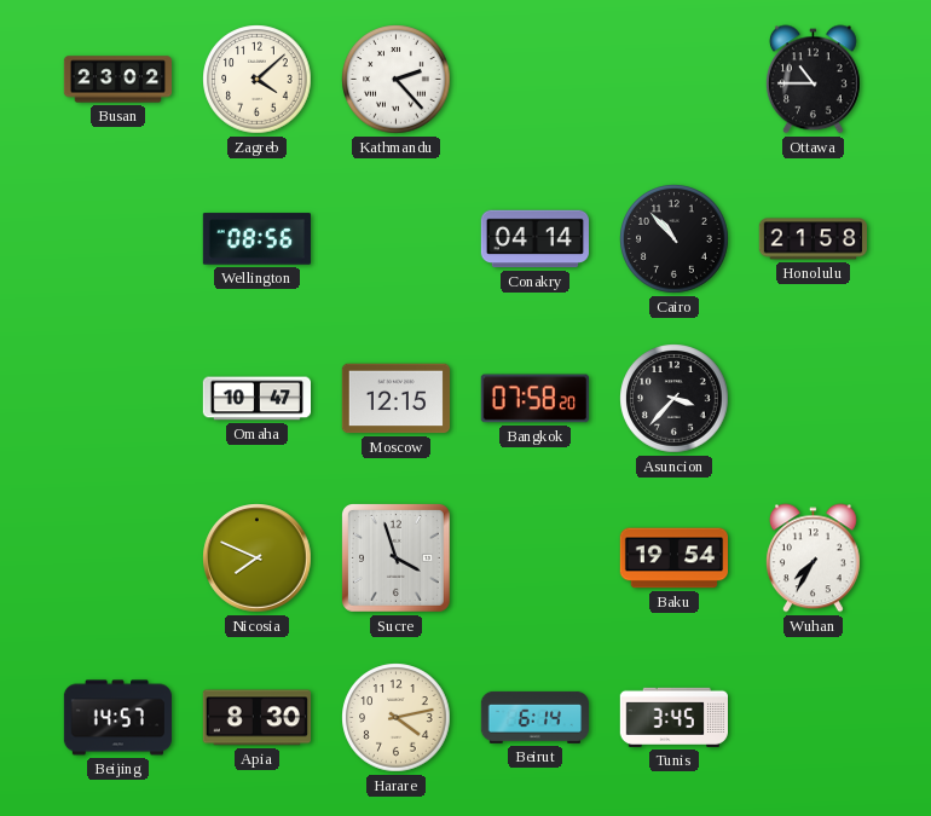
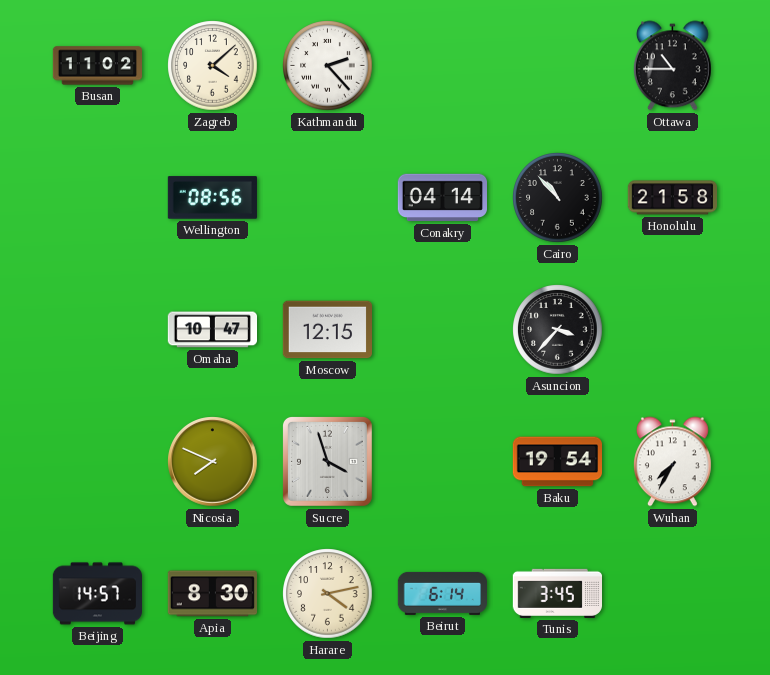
Busan: 23:02 -> 11:02 (97, 66)
Bangkok: 07:58 -> none (534, 399)
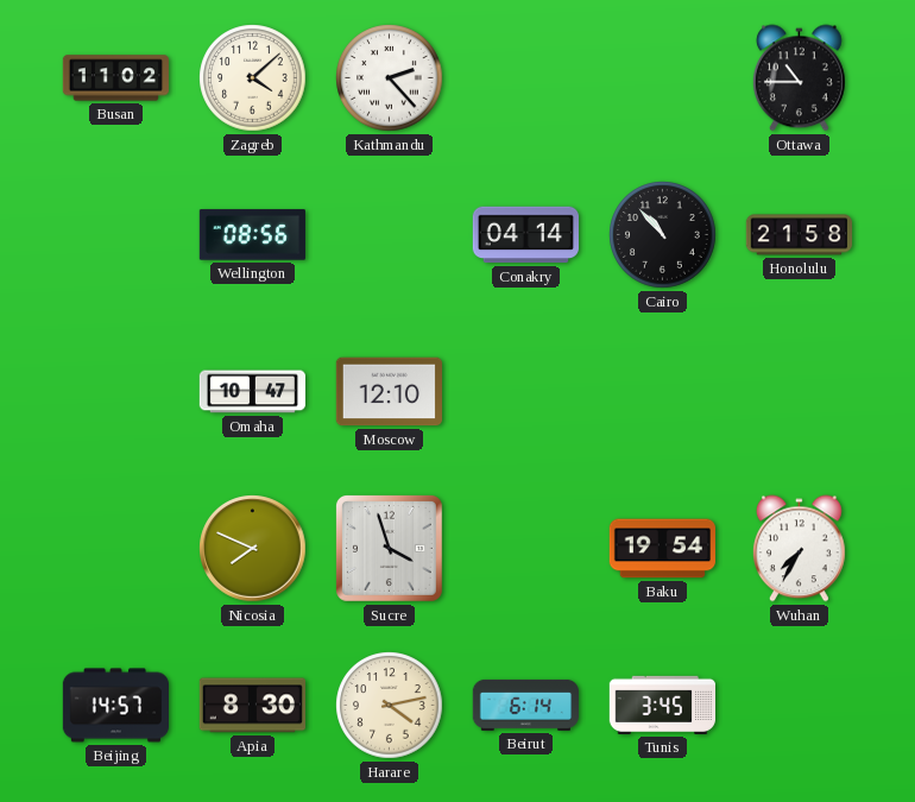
Moscow: 12:15 -> 12:10 (389, 392)
Asuncion: 3:37 -> none (558, 330)
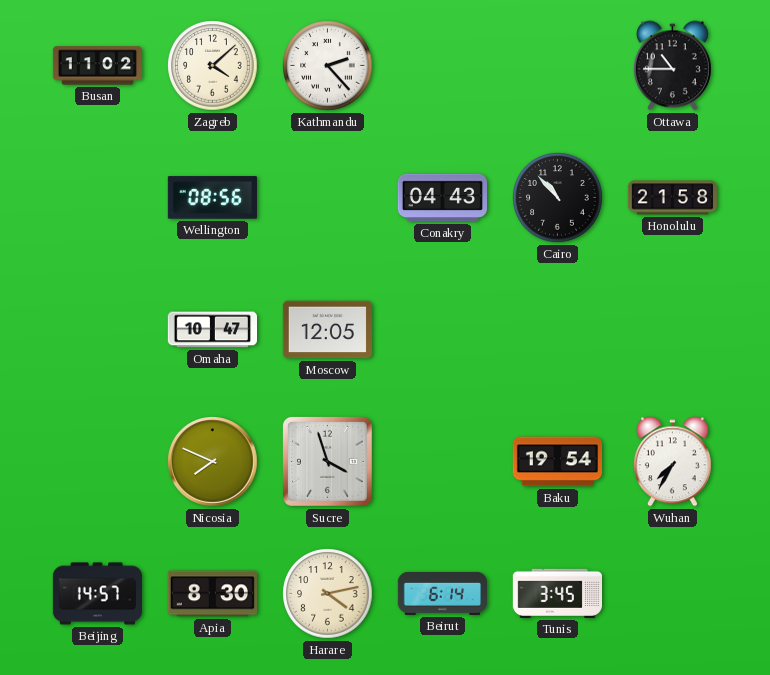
Conakry: 04:14 -> 04:43 (442, 198)
Moscow: 12:10 -> 12:05 (327, 330)
